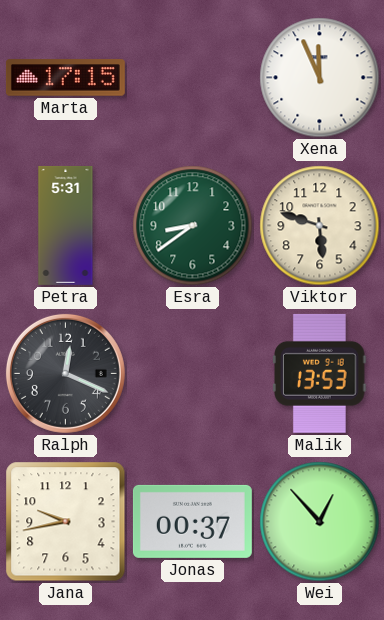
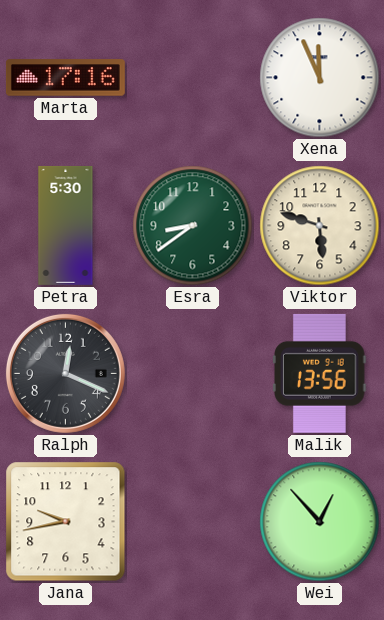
Marta: 17:15 -> 17:16 (65, 78)
Petra: 5:31 -> 5:30 (66, 225)
Malik: 13:53 -> 13:56 (320, 373)
Jonas: 00:37 -> none (192, 521)
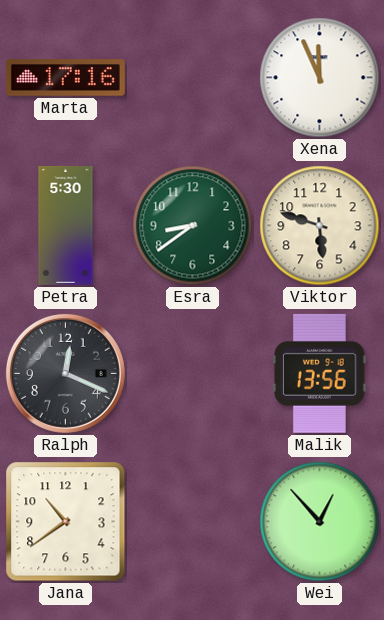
Jana: 9:43 -> 10:39 (66, 522)
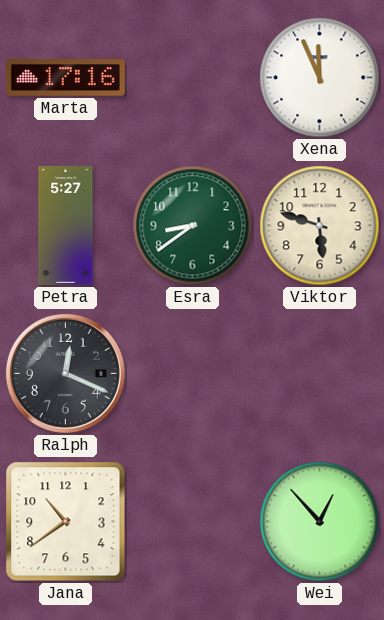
Petra: 5:30 -> 5:27 (66, 225)
Malik: 13:56 -> none (320, 373)
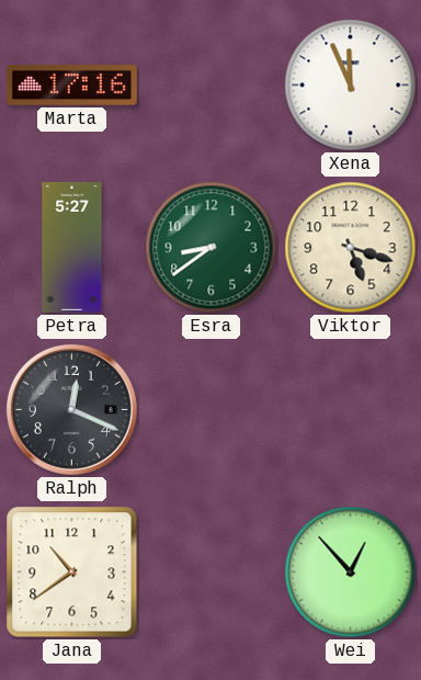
Viktor: 5:48 -> 5:18 (351, 248)
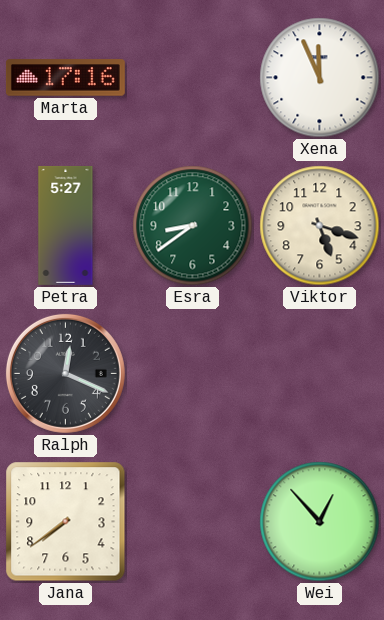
Jana: 10:39 -> 7:39 (66, 522)
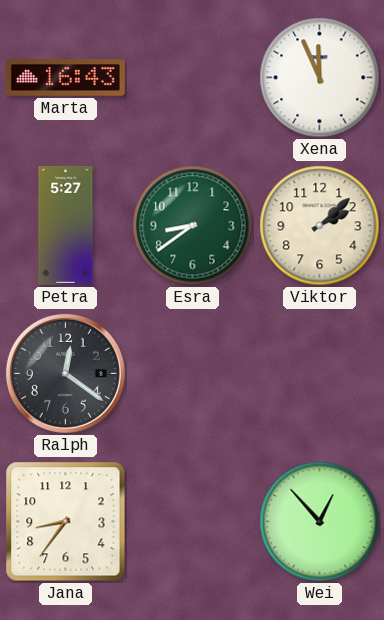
Marta: 17:16 -> 16:43 (65, 78)
Viktor: 5:18 -> 2:08 (320, 226)
Ralph: 12:19 -> 12:21 (65, 373)
Jana: 7:39 -> 8:36 (66, 522)
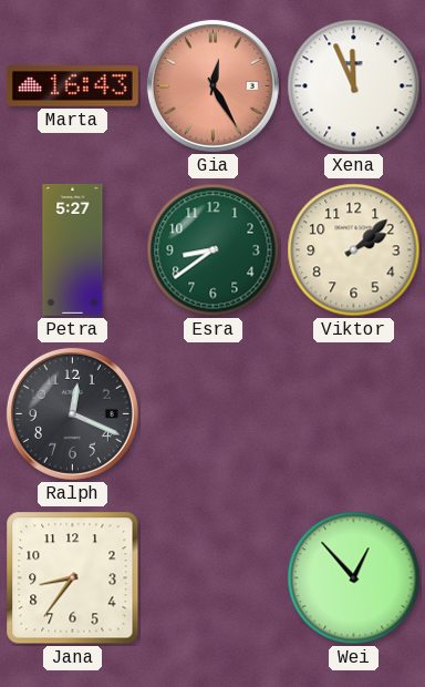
Gia: none -> 12:25 (212, 85)
Ralph: 12:21 -> 12:19 (72, 413)
